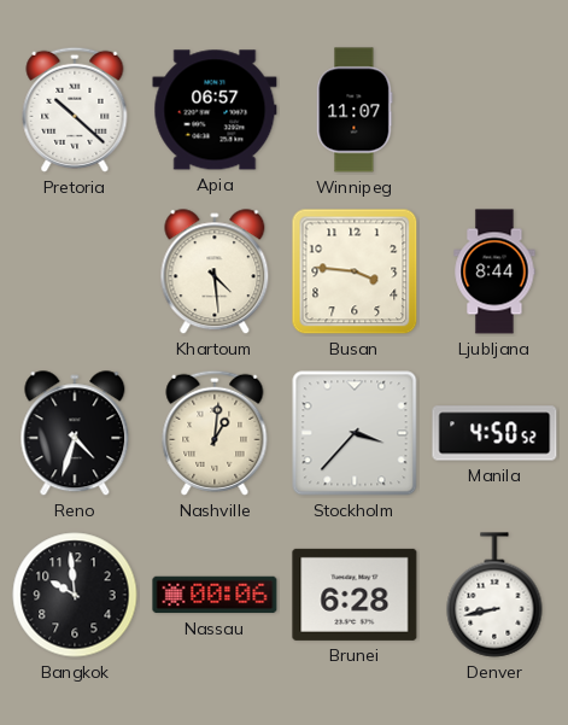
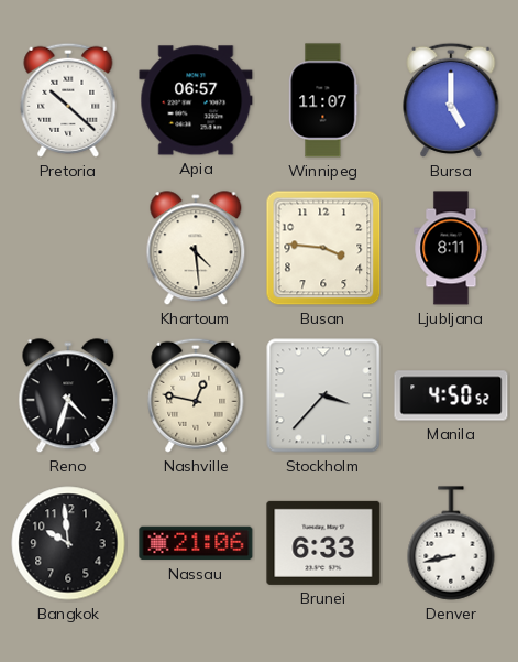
Bursa: none -> 5:00 (451, 100)
Ljubljana: 8:44 -> 8:11 (451, 248)
Nashville: 1:01 -> 12:47 (196, 395)
Nassau: 00:06 -> 21:06 (196, 543)
Brunei: 6:28 -> 6:33 (323, 543)
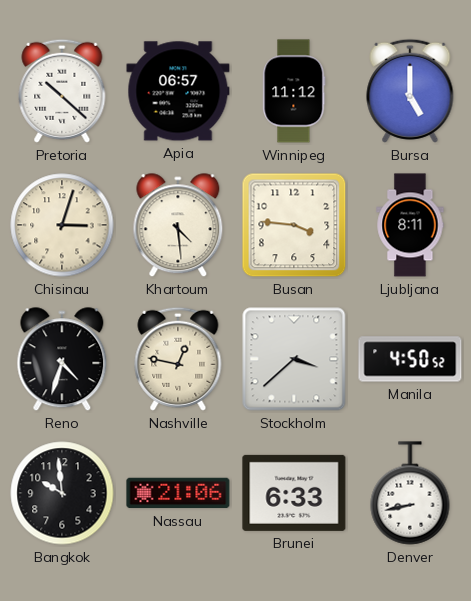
Winnipeg: 11:07 -> 11:12 (294, 91)
Chisinau: none -> 3:03 (62, 225)
Stockholm: 3:37 -> 3:38 (294, 359)
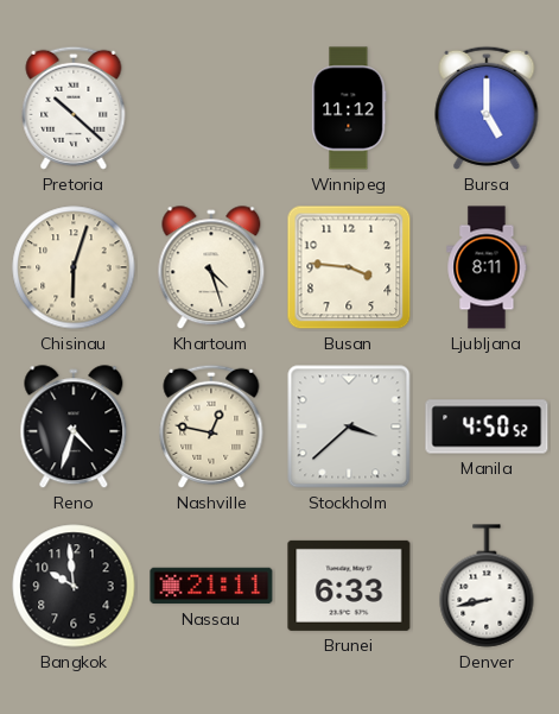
Apia: 06:57 -> none (178, 91)
Chisinau: 3:03 -> 6:03 (74, 267)
Khartoum: 4:29 -> 4:27 (211, 268)
Nassau: 21:06 -> 21:11 (211, 586)
